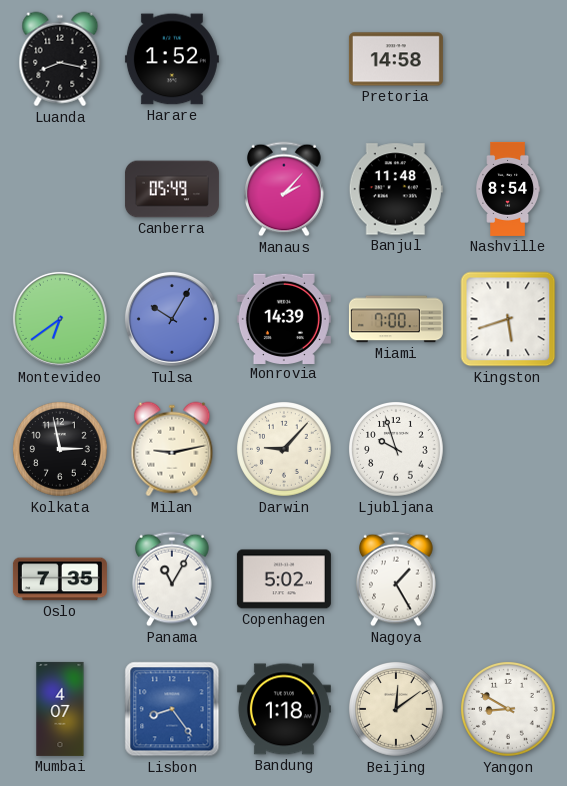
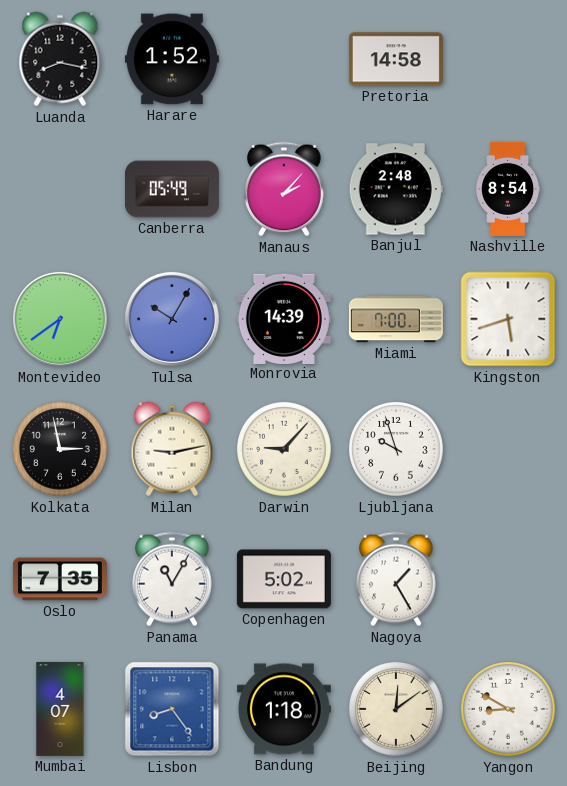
Banjul: 11:48 -> 2:48 (396, 189)
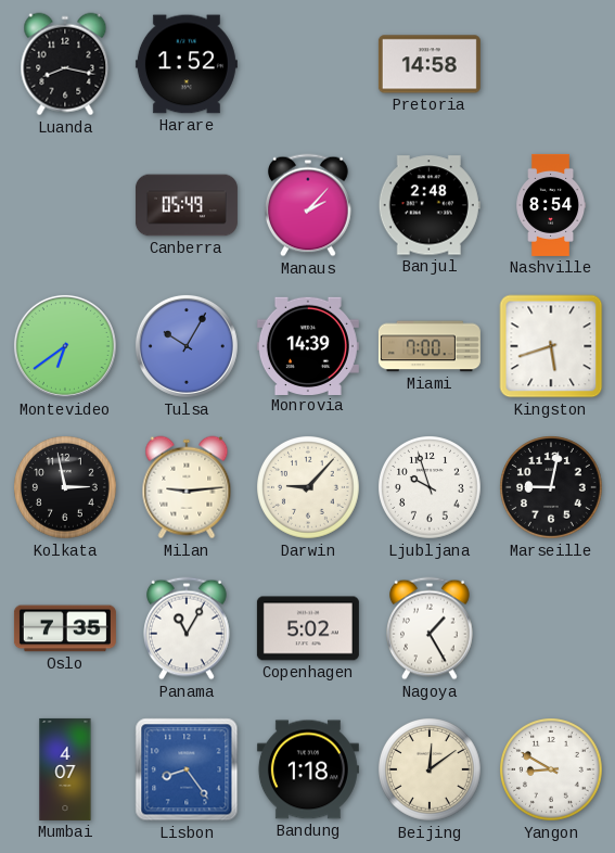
Milan: 9:13 -> 9:14 (187, 487)
Marseille: none -> 9:02 (552, 488)
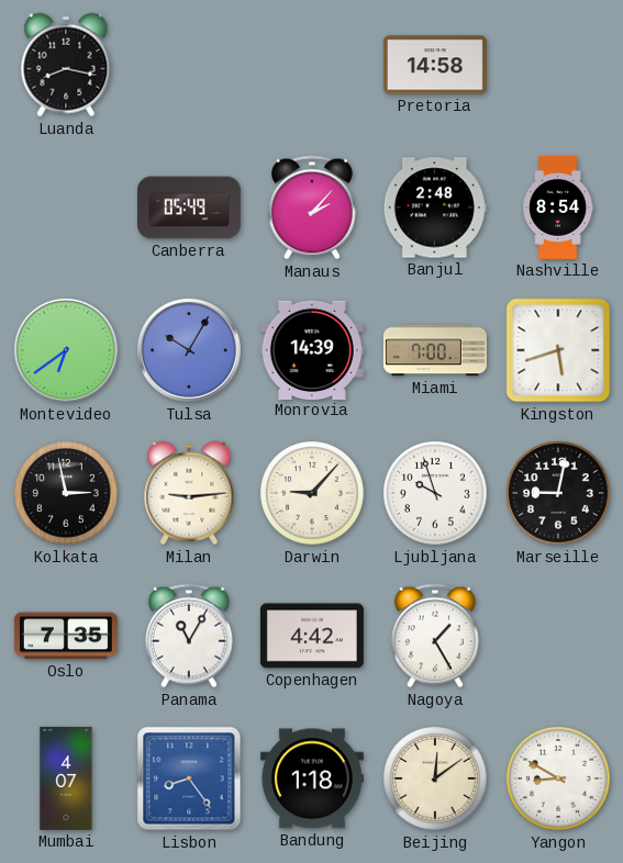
Harare: 1:52 -> none (187, 64)
Copenhagen: 5:02 -> 4:42 (312, 636)
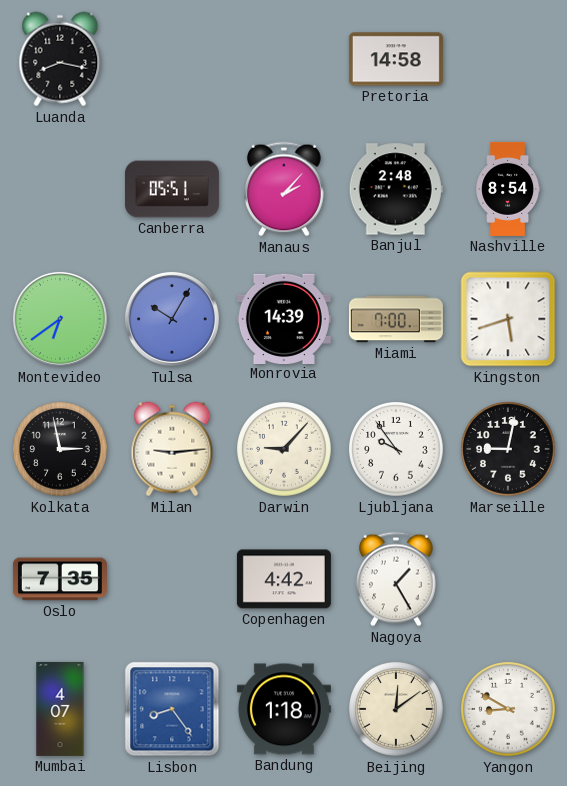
Canberra: 05:49 -> 05:51 (172, 189)
Ljubljana: 9:57 -> 9:54 (397, 450)
Panama: 11:05 -> none (190, 636)
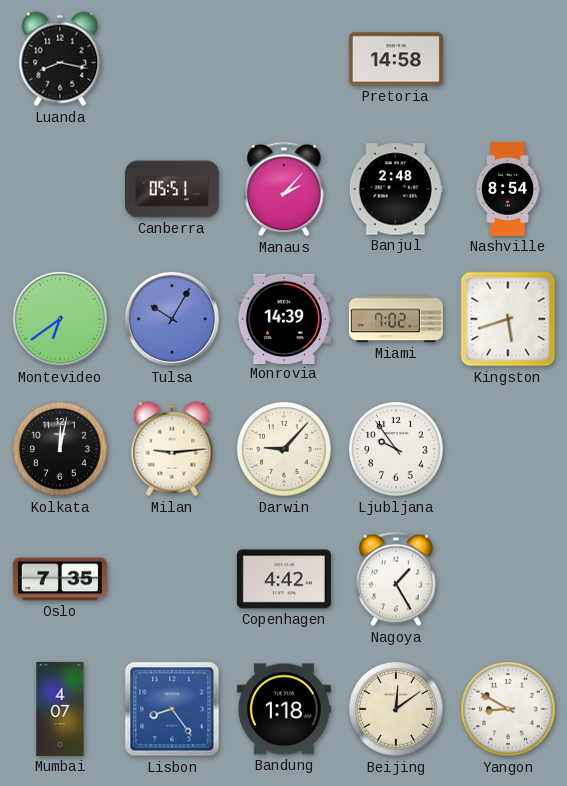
Miami: 7:00 -> 7:02 (396, 319)
Kolkata: 2:58 -> 12:02 (61, 450)
Marseille: 9:02 -> none (509, 450)
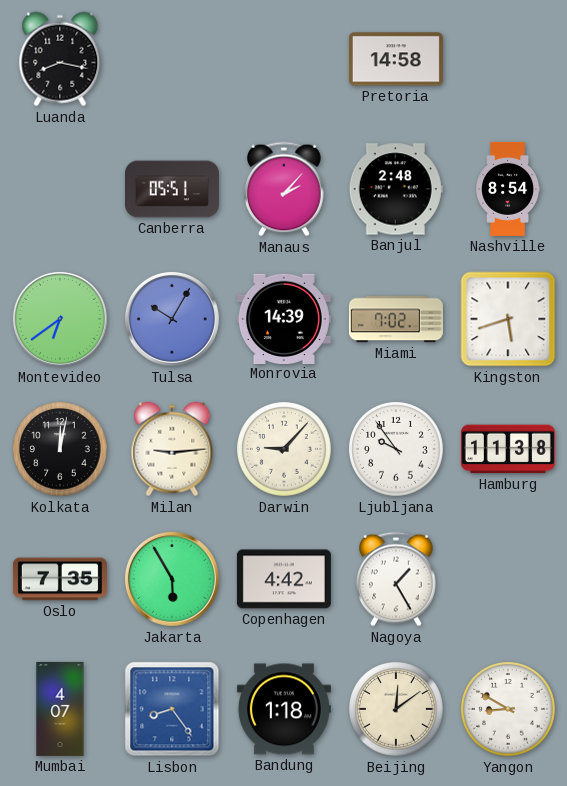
Hamburg: none -> 11:38 (508, 449)
Jakarta: none -> 5:55 (172, 579)
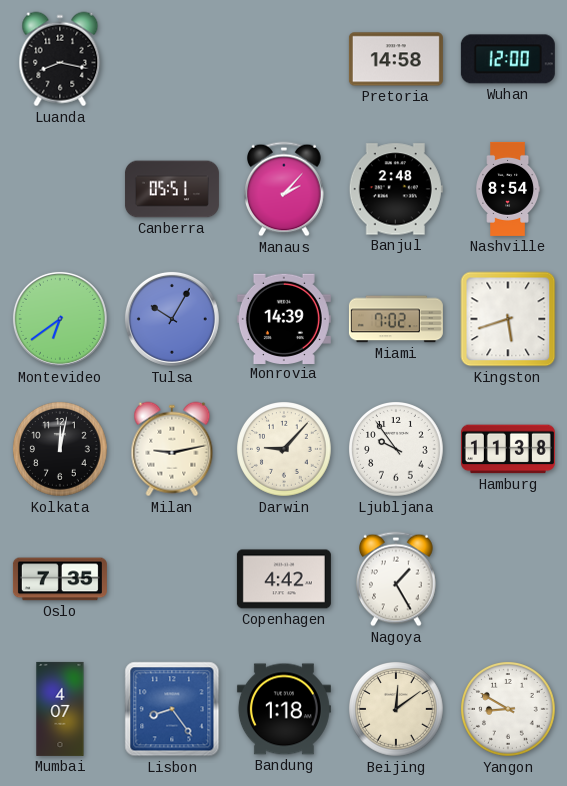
Wuhan: none -> 12:00 (508, 59)
Milan: 9:14 -> 9:13 (172, 449)
Jakarta: 5:55 -> none (172, 579)
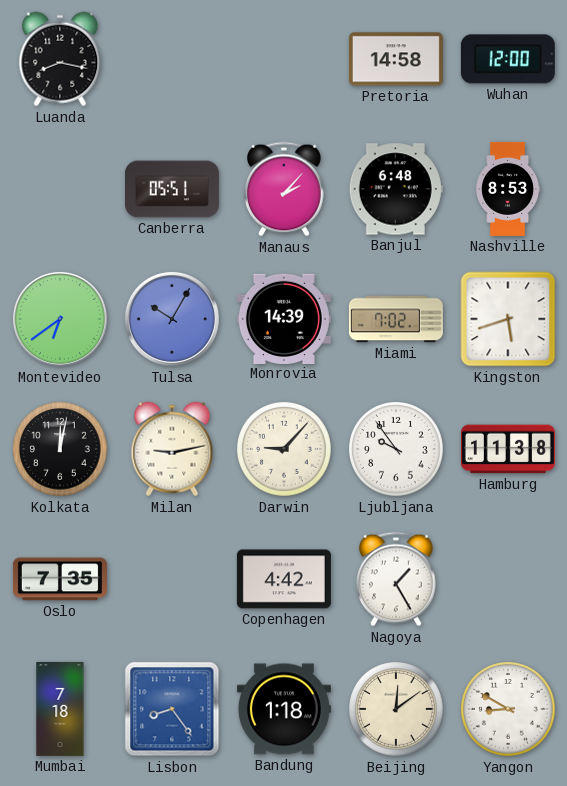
Banjul: 2:48 -> 6:48 (396, 189)
Nashville: 8:54 -> 8:53 (508, 189)
Mumbai: 4:07 -> 7:18 (60, 709)
